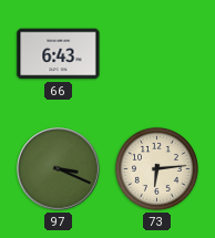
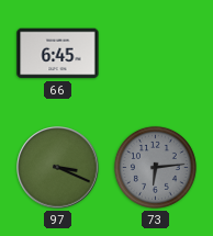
66: 6:43 -> 6:45 (58, 54)
73 dial: cream -> grey (155, 167)
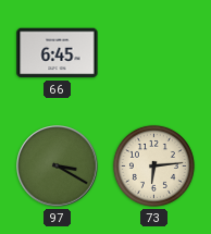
97: 3:19 -> 3:20 (58, 167)
73 dial: grey -> cream (153, 165)
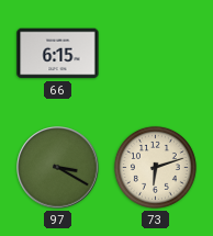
66: 6:45 -> 6:15 (58, 54)
73: 6:14 -> 6:12 (155, 167)
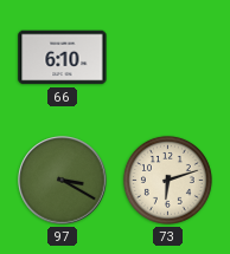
66: 6:15 -> 6:10 (63, 58)
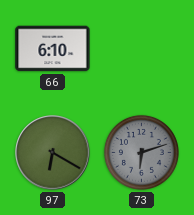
97: 3:20 -> 6:20 (53, 153)
73 dial: cream -> grey (141, 152)
